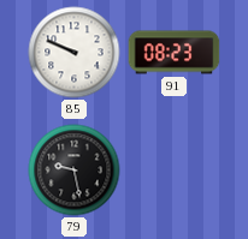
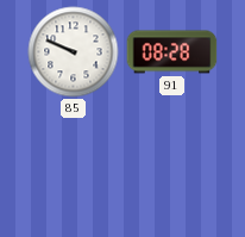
91: 08:23 -> 08:28 (172, 52)
79: 9:28 -> none (75, 171)
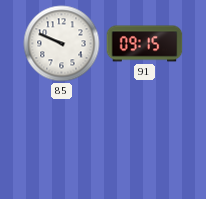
91: 08:28 -> 09:15 (145, 44)
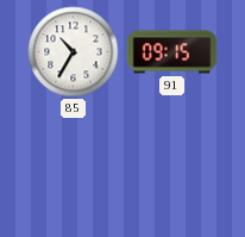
85: 9:49 -> 10:35 (74, 52)
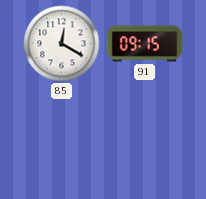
85: 10:35 -> 12:20 (62, 44)
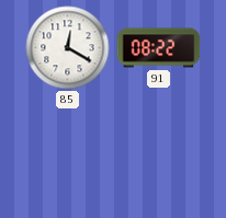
91: 09:15 -> 08:22 (159, 48)
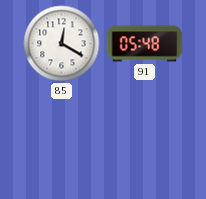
91: 08:22 -> 05:48 (145, 44)
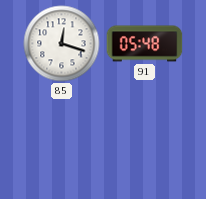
85: 12:20 -> 12:18 (62, 44)
